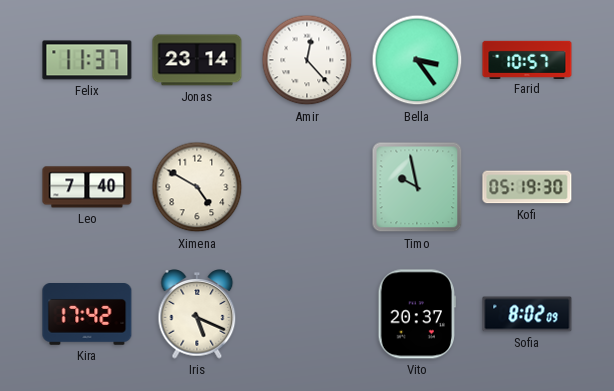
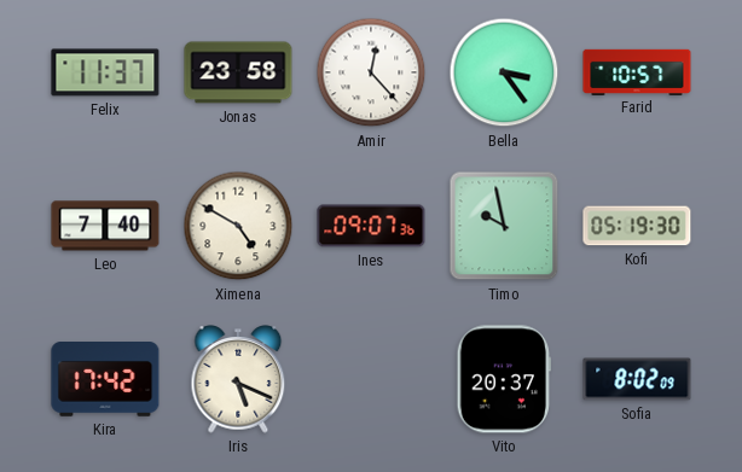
Jonas: 23:14 -> 23:58 (238, 72)
Ines: none -> 09:07 (371, 226)
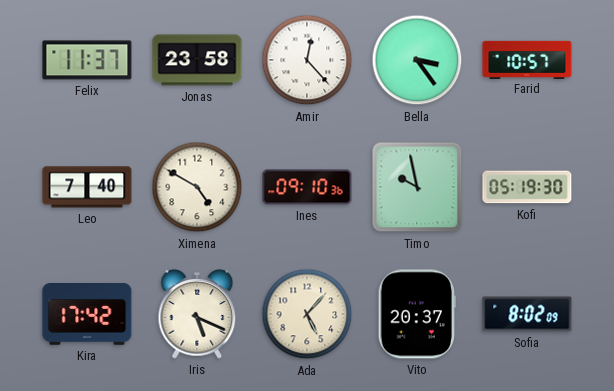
Ines: 09:07 -> 09:10 (307, 187)
Ada: none -> 5:07 (307, 314)
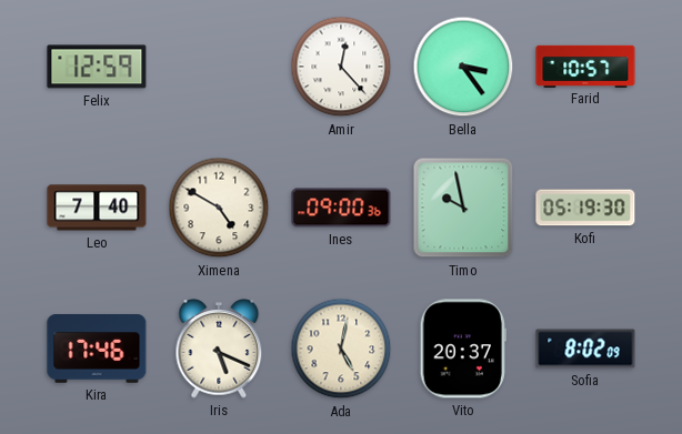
Felix: 11:37 -> 12:59 (97, 67)
Jonas: 23:58 -> none (197, 60)
Ines: 09:10 -> 09:00 (341, 208)
Kira: 17:42 -> 17:46 (97, 350)
Ada: 5:07 -> 5:02 (341, 349)
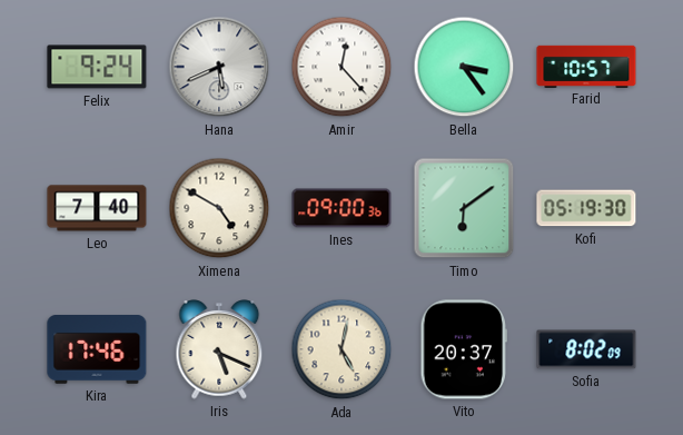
Felix: 12:59 -> 9:24 (97, 67)
Hana: none -> 5:41 (219, 67)
Timo: 9:58 -> 6:09 (464, 208)
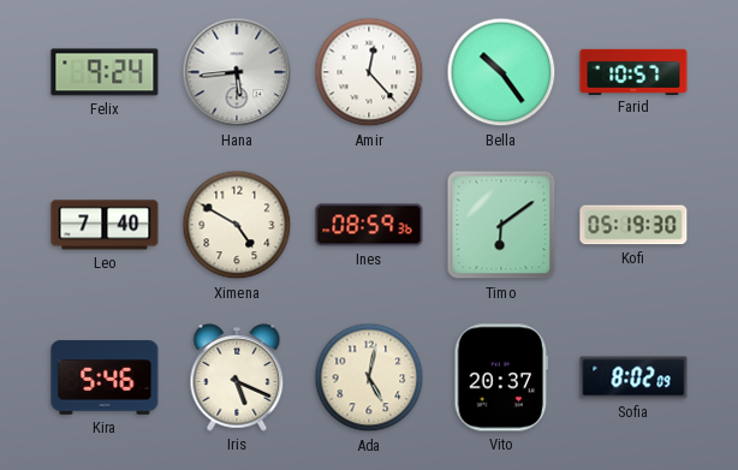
Hana: 5:41 -> 5:44 (237, 72)
Bella: 3:24 -> 10:24 (501, 72)
Ines: 09:00 -> 08:59 (369, 225)
Kira: 17:46 -> 5:46 (105, 379)
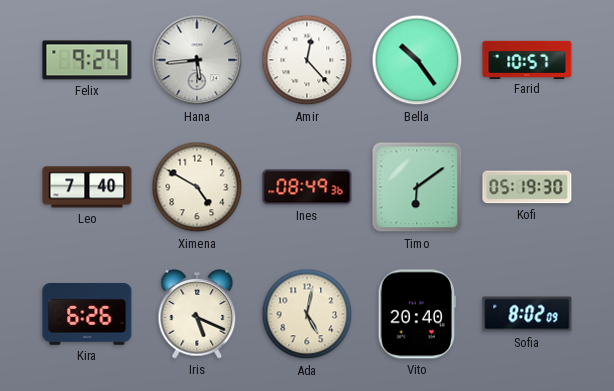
Ines: 08:59 -> 08:49 (307, 187)
Kira: 5:46 -> 6:26 (87, 315)
Vito: 20:37 -> 20:40 (417, 314)
